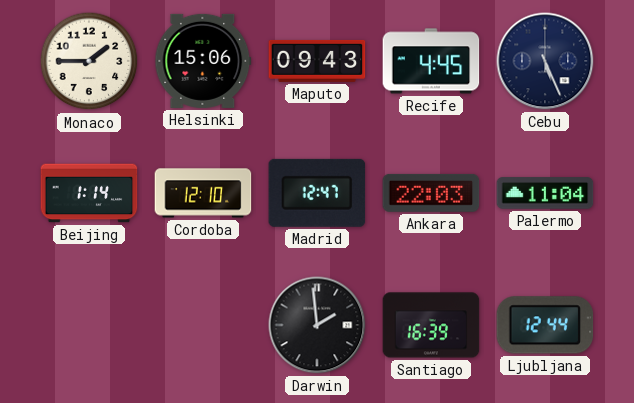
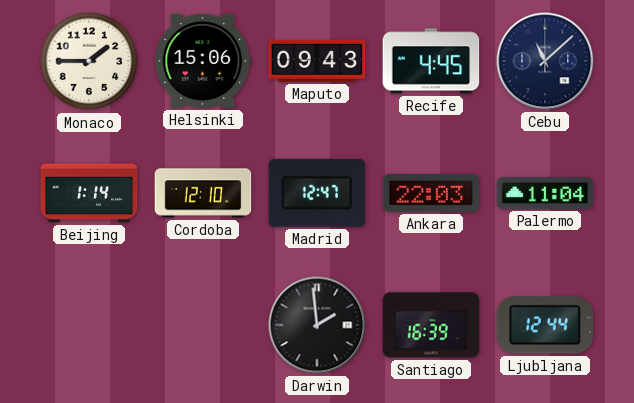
Cebu: 5:26 -> 11:08 (545, 61)
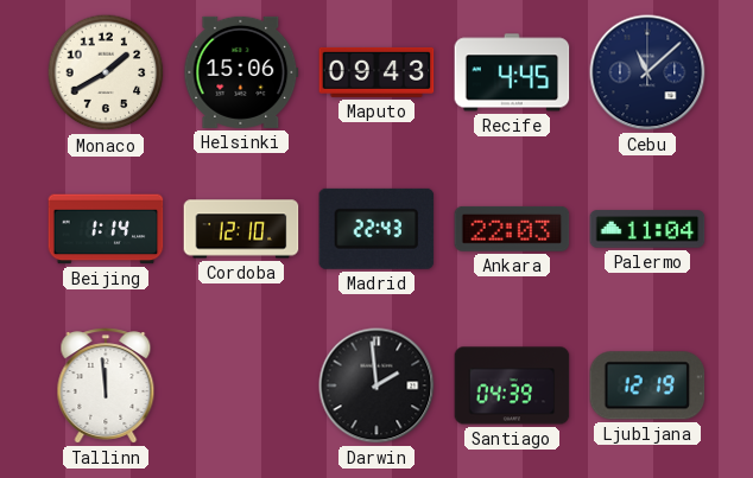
Monaco: 1:45 -> 1:40 (106, 72)
Madrid: 12:47 -> 22:43 (376, 229)
Tallinn: none -> 11:59 (106, 385)
Santiago: 16:39 -> 04:39 (512, 385)
Ljubljana: 12:44 -> 12:19 (647, 385)
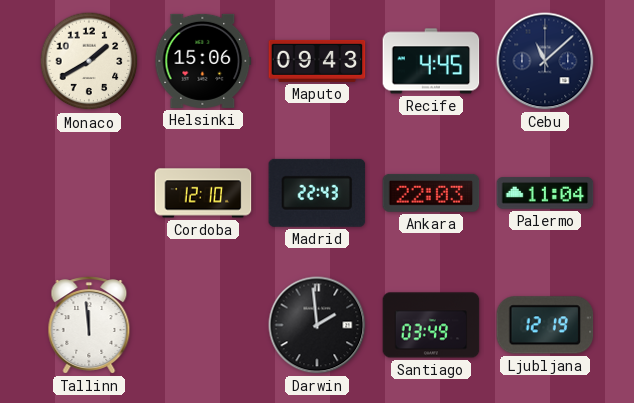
Beijing: 1:14 -> none (106, 229)
Santiago: 04:39 -> 03:49 (431, 325)
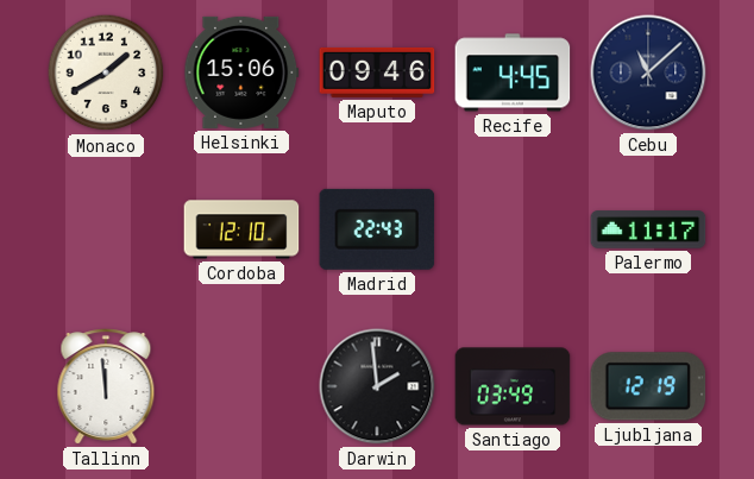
Maputo: 09:43 -> 09:46 (377, 73)
Ankara: 22:03 -> none (431, 193)
Palermo: 11:04 -> 11:17 (648, 229)
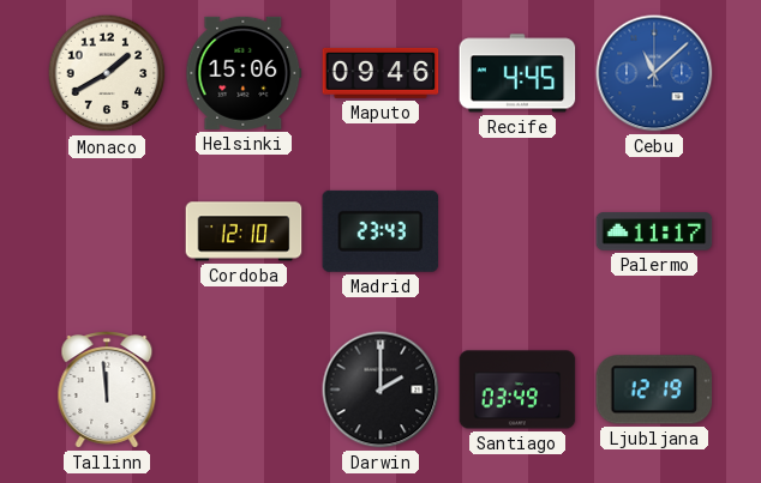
Cebu dial: navy -> blue (654, 73)
Madrid: 22:43 -> 23:43 (380, 231)
Darwin: 1:59 -> 2:00 (380, 390)
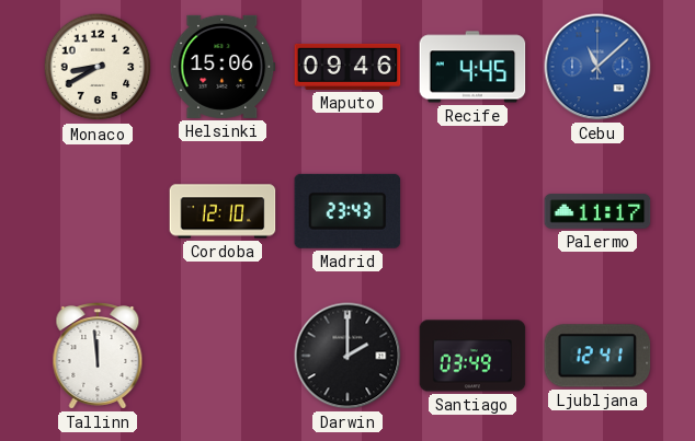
Monaco: 1:40 -> 8:40 (98, 67)
Ljubljana: 12:19 -> 12:41 (597, 356)
